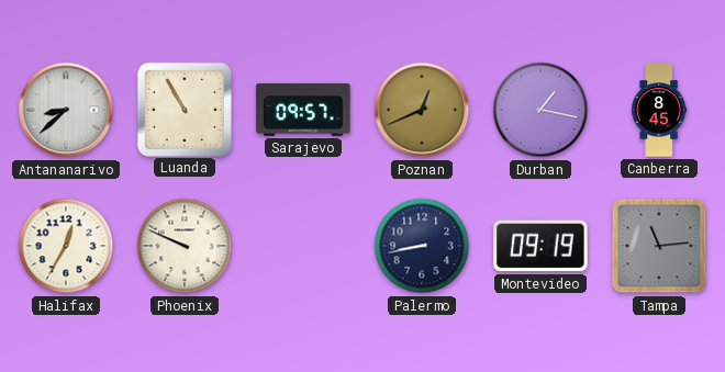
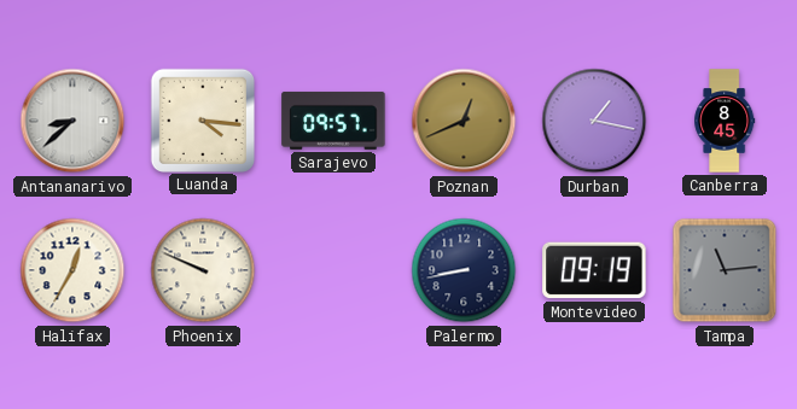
Luanda: 10:55 -> 4:16 (202, 119)
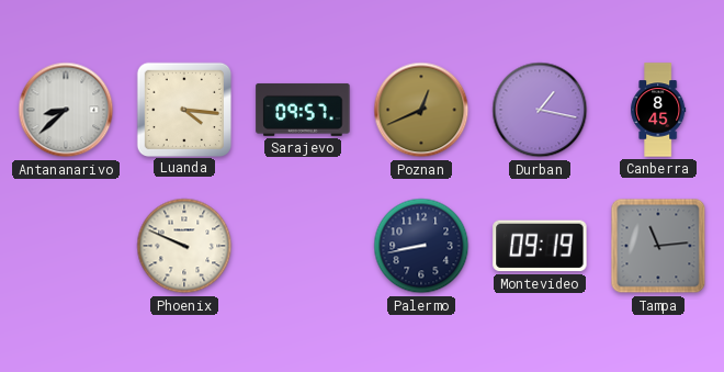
Halifax: 12:35 -> none (72, 270)
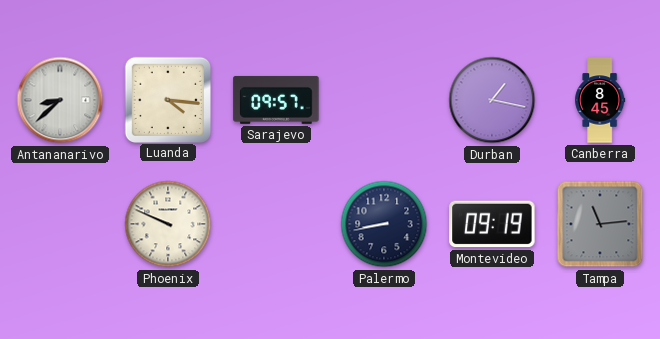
Poznan: 12:41 -> none (421, 110)
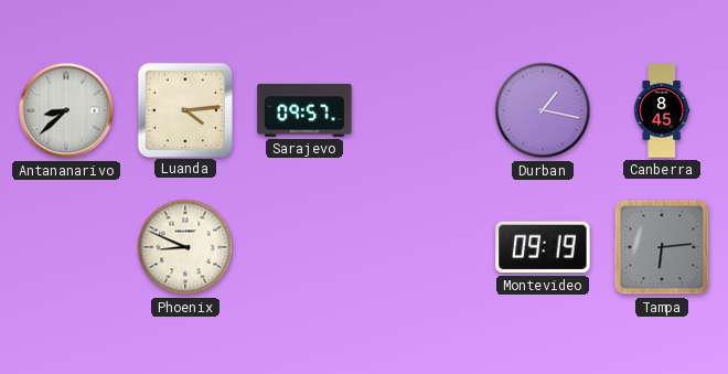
Luanda: 4:16 -> 4:14 (184, 109)
Phoenix: 9:49 -> 8:49 (185, 247)
Palermo: 8:43 -> none (384, 224)
Tampa: 11:14 -> 6:14 (662, 247)
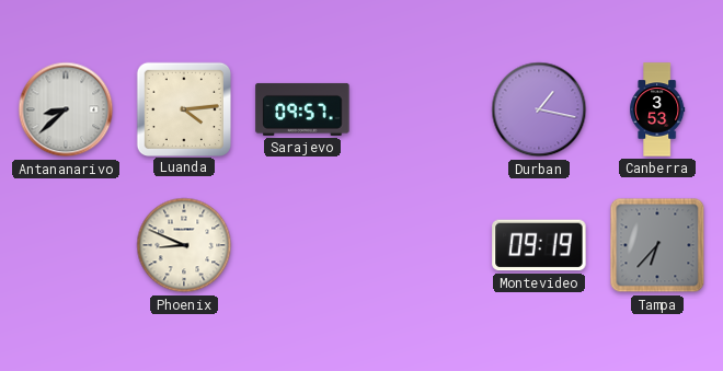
Canberra: 8:45 -> 3:53 (657, 109)
Tampa: 6:14 -> 6:37 (657, 245)
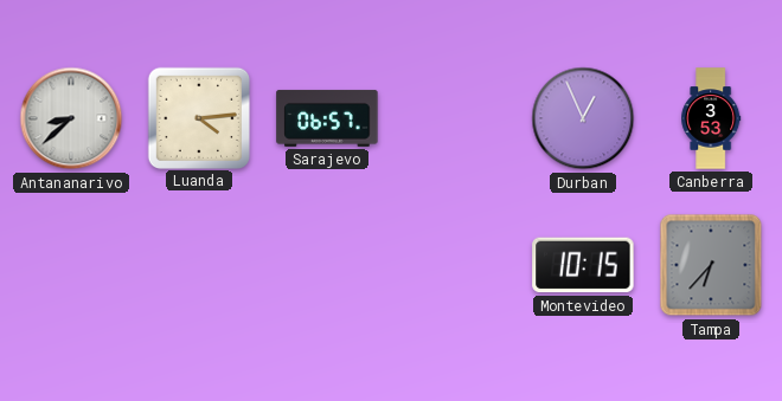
Sarajevo: 09:57 -> 06:57 (327, 118)
Durban: 1:17 -> 12:56 (583, 118)
Phoenix: 8:49 -> none (184, 245)
Montevideo: 09:19 -> 10:15 (583, 265)
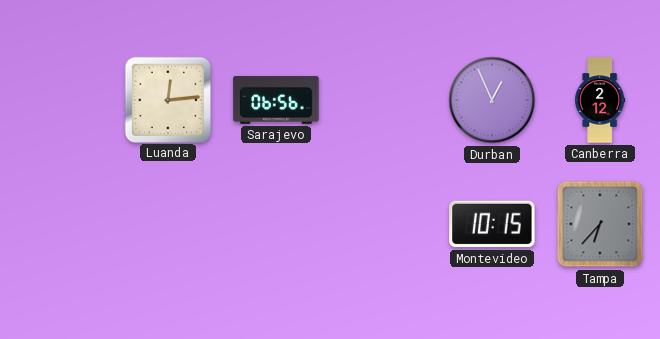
Antananarivo: 8:38 -> none (71, 118)
Luanda: 4:14 -> 12:14 (167, 99)
Sarajevo: 06:57 -> 06:56 (276, 100)
Canberra: 3:53 -> 2:12 (600, 100)
